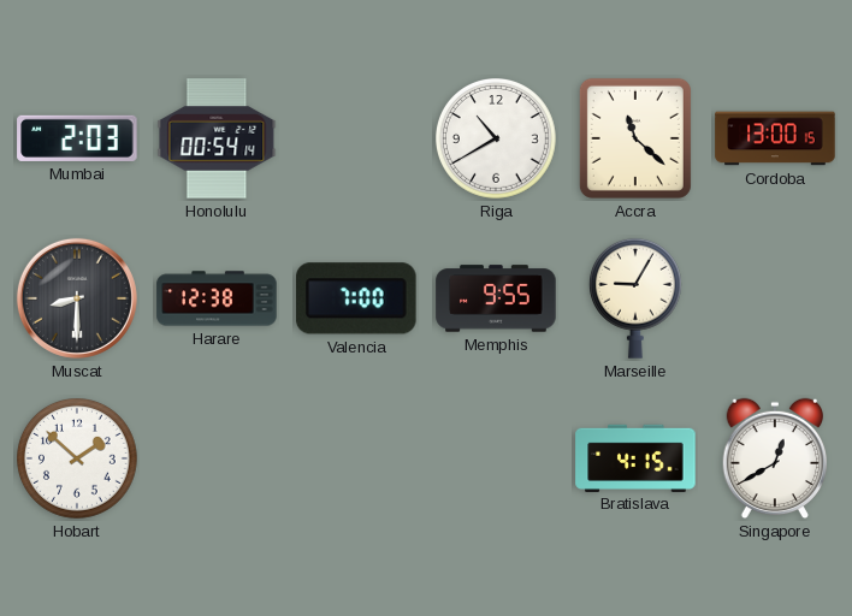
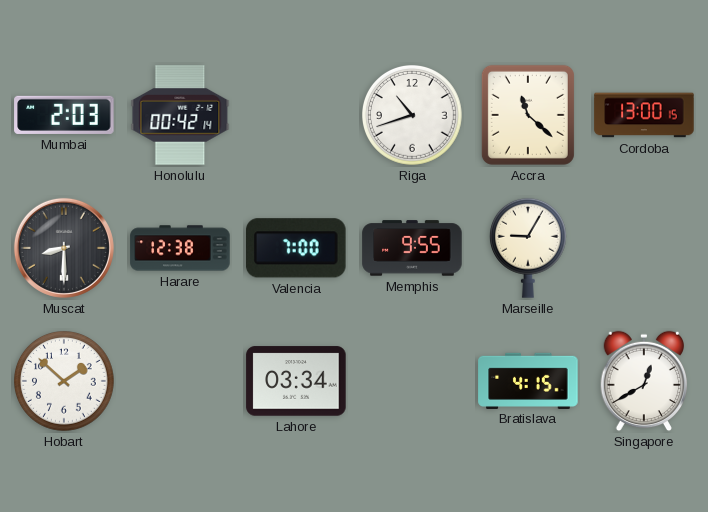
Honolulu: 00:54 -> 00:42 (180, 115)
Riga: 10:40 -> 10:42 (413, 116)
Lahore: none -> 03:34 (296, 381)
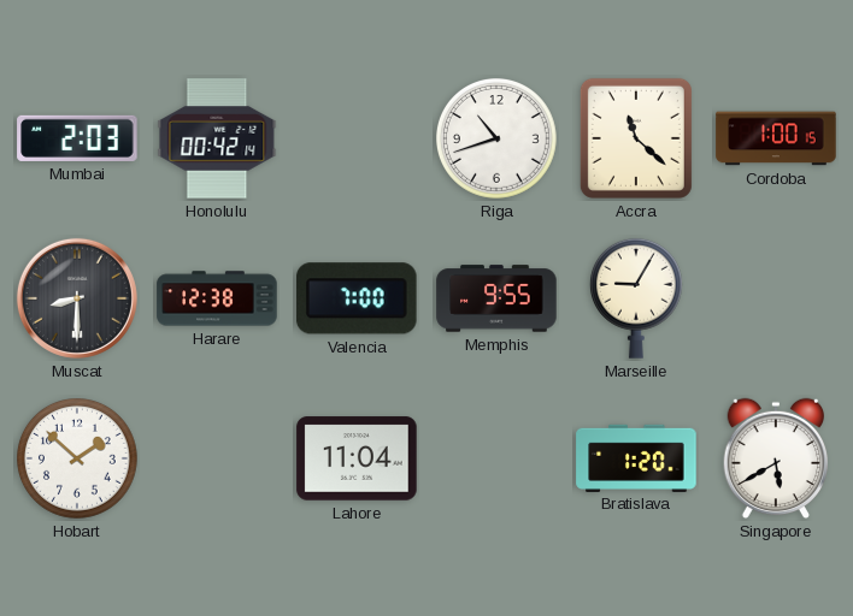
Cordoba: 13:00 -> 1:00 (776, 138)
Lahore: 03:34 -> 11:04 (357, 458)
Bratislava: 4:15 -> 1:20 (636, 457)
Singapore: 12:40 -> 5:40 (776, 458)
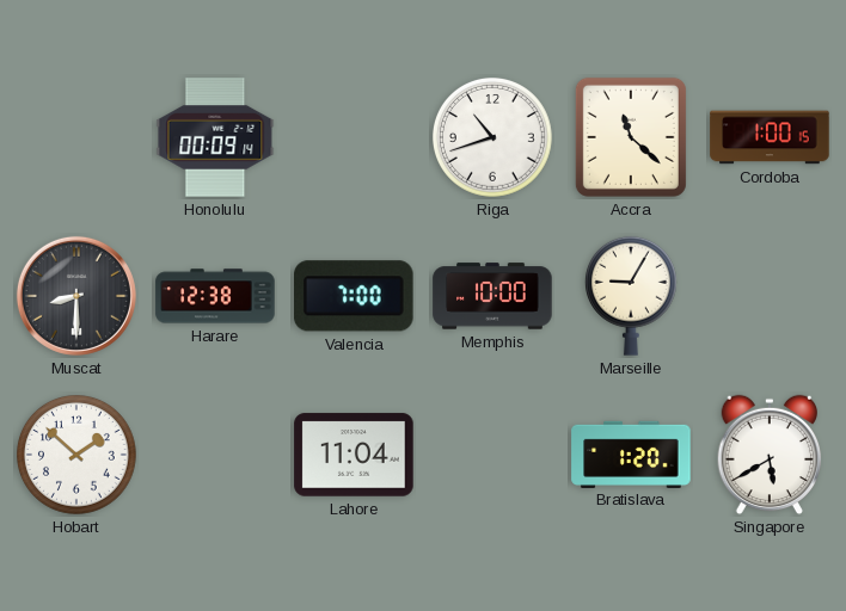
Mumbai: 2:03 -> none (77, 138)
Honolulu: 00:42 -> 00:09 (215, 137)
Memphis: 9:55 -> 10:00 (492, 296)
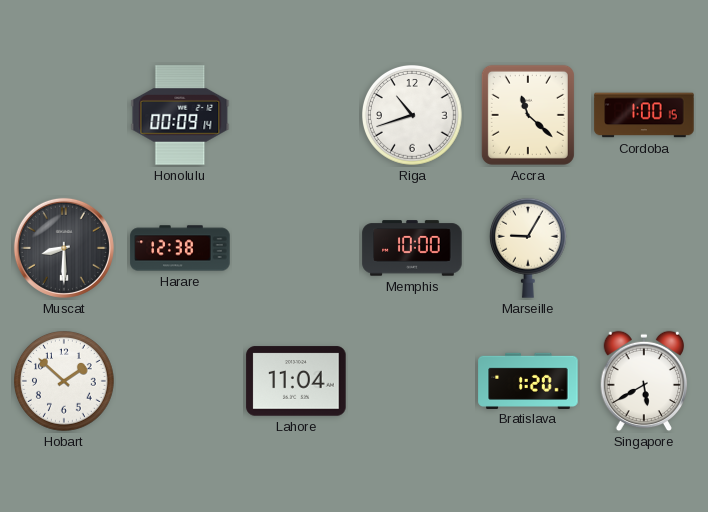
Valencia: 7:00 -> none (355, 296)
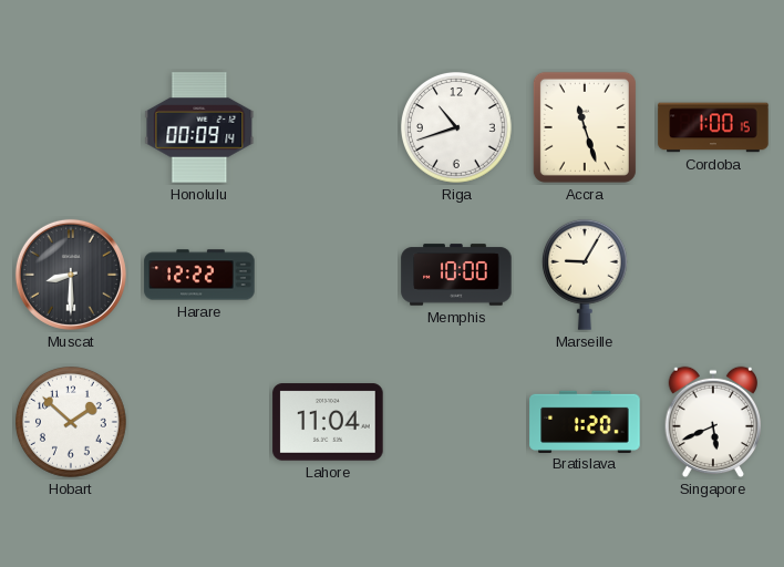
Accra: 11:22 -> 11:27 (585, 127)
Harare: 12:38 -> 12:22 (199, 275)
Singapore: 5:40 -> 5:41 (713, 422)
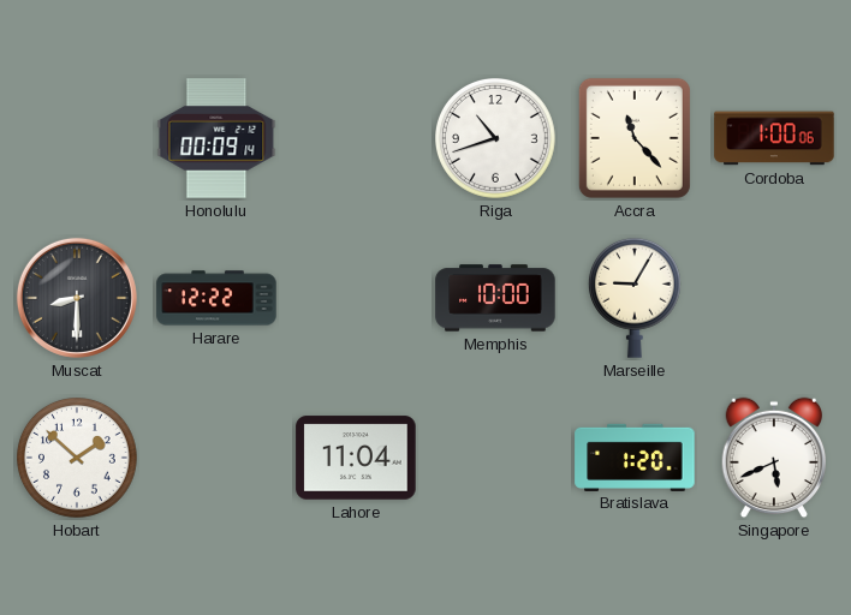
Accra: 11:27 -> 11:23 (635, 138)
Cordoba: 1:00:15 -> 1:00:06 (774, 138)
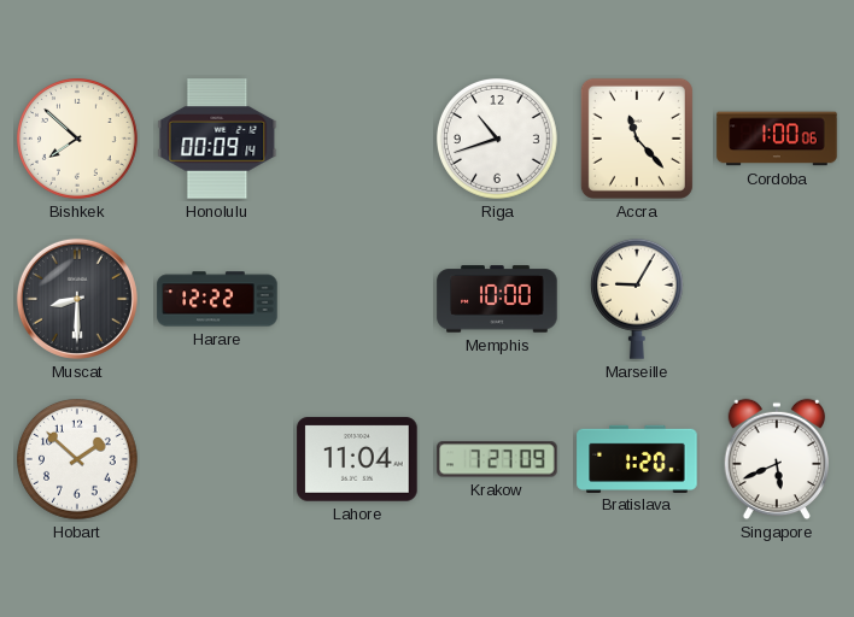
Bishkek: none -> 7:52 (78, 140)
Krakow: none -> 7:27 (497, 459)
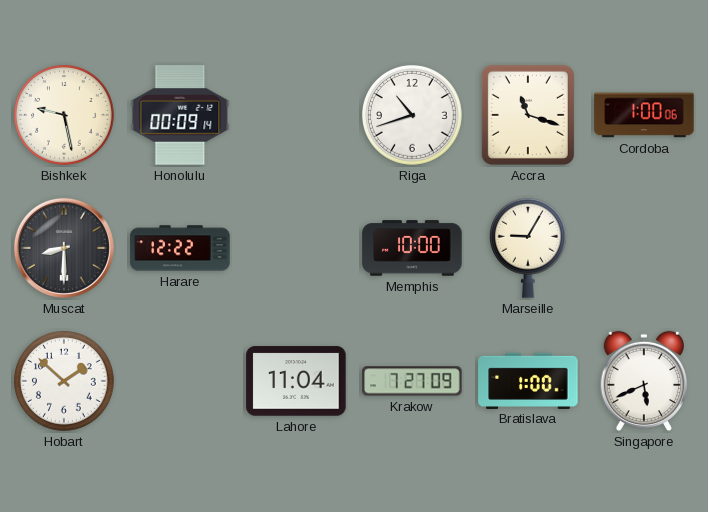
Bishkek: 7:52 -> 9:28 (65, 116)
Accra: 11:23 -> 11:18 (528, 115)
Bratislava: 1:20 -> 1:00 (528, 380)
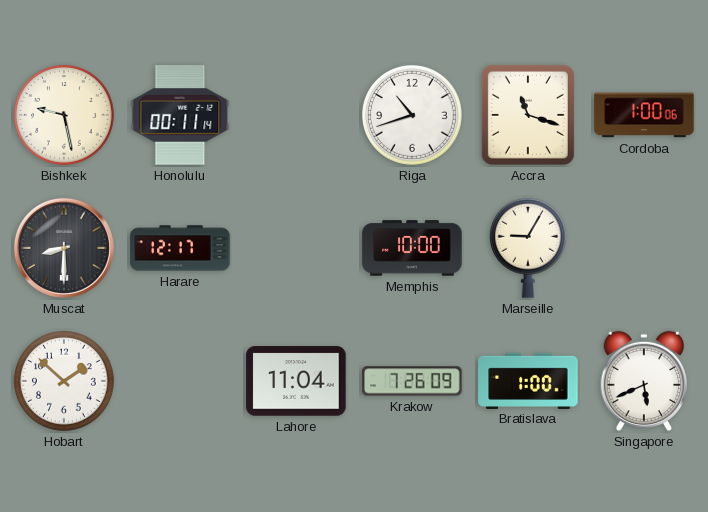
Honolulu: 00:09 -> 00:11 (180, 115)
Harare: 12:22 -> 12:17 (180, 248)
Krakow: 7:27 -> 7:26 (412, 381)
